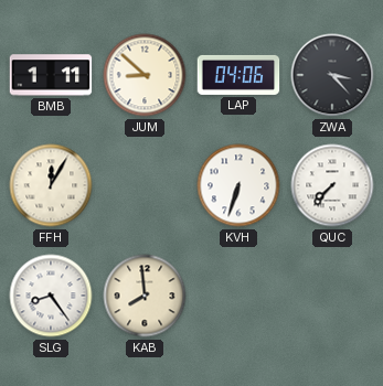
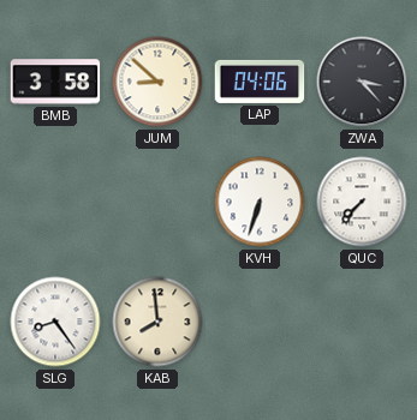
BMB: 1:11 -> 3:58 (55, 82)
FFH: 12:05 -> none (51, 185)
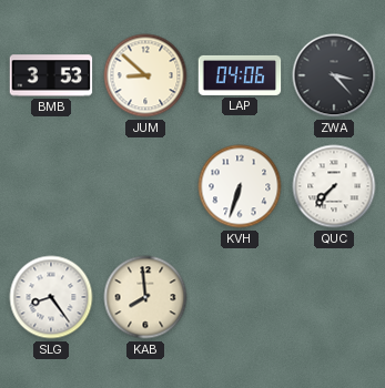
BMB: 3:58 -> 3:53 (51, 75)
